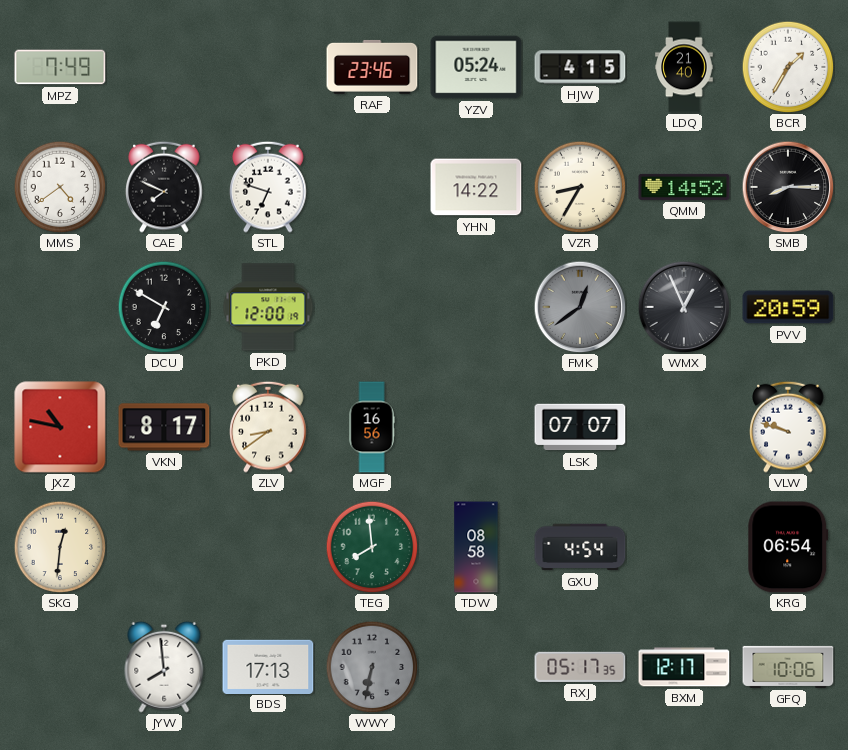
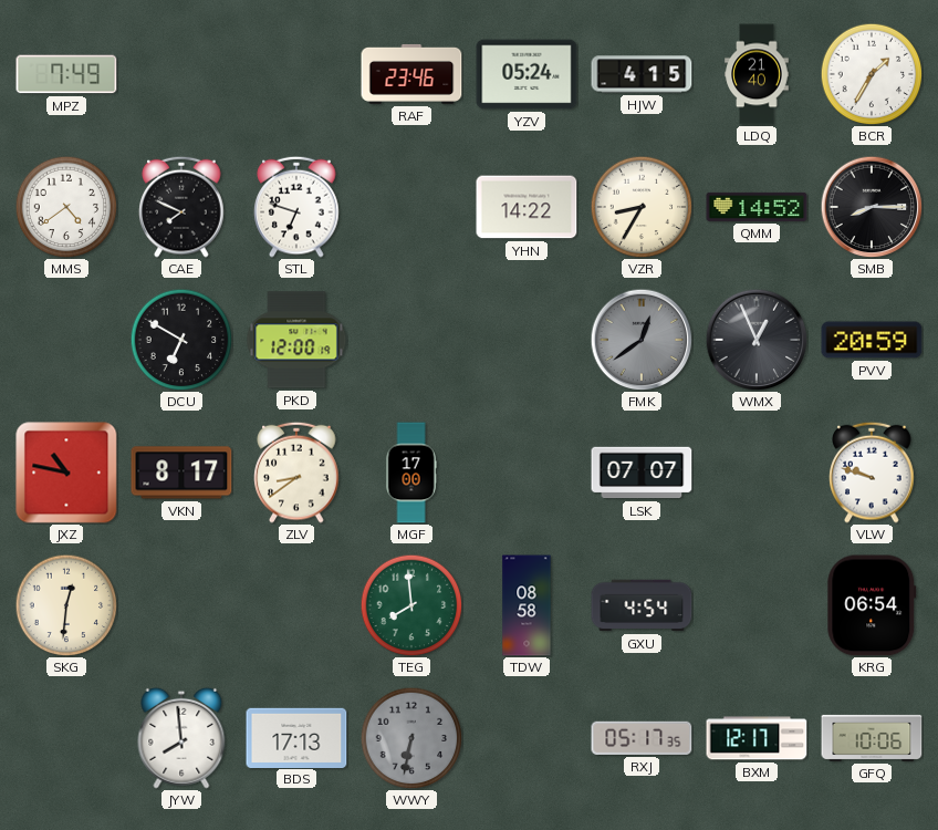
MGF: 16:56 -> 17:00 (411, 473)
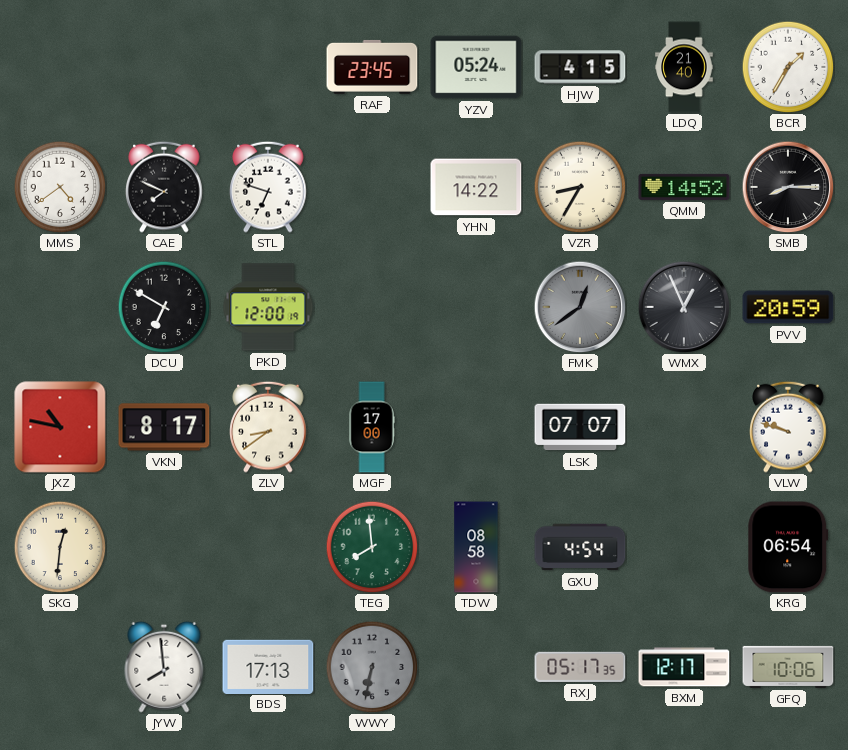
MPZ: 7:49 -> none (66, 74)
RAF: 23:46 -> 23:45 (372, 67)
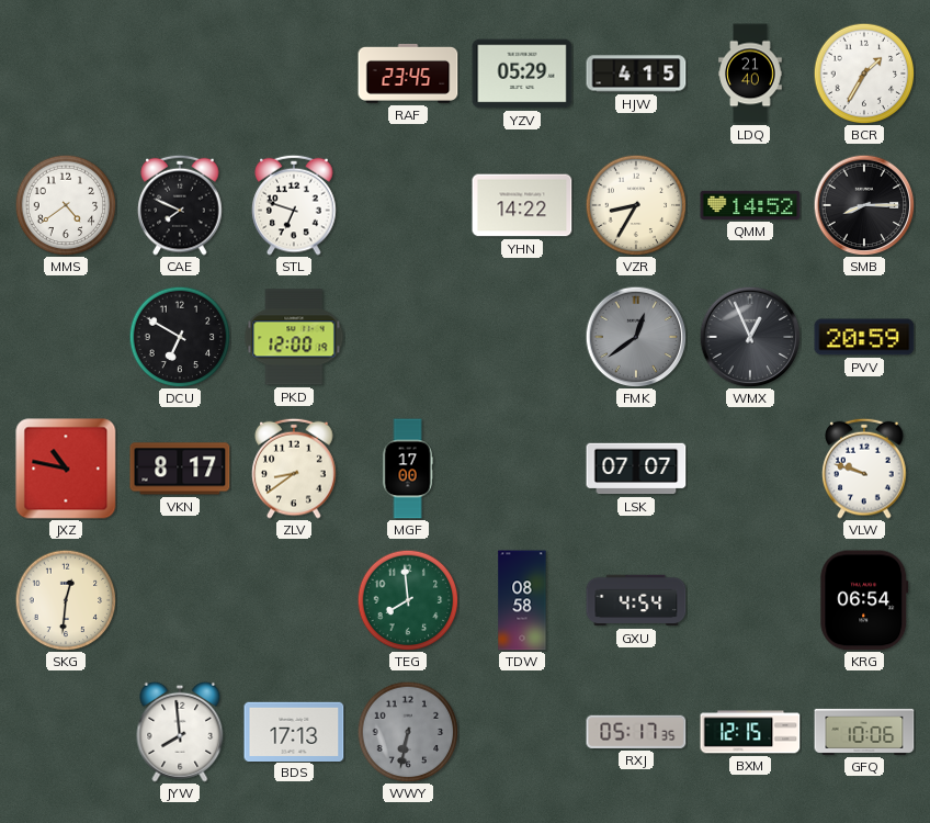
YZV: 05:24 -> 05:29 (522, 74)
BXM: 12:17 -> 12:15 (750, 732)
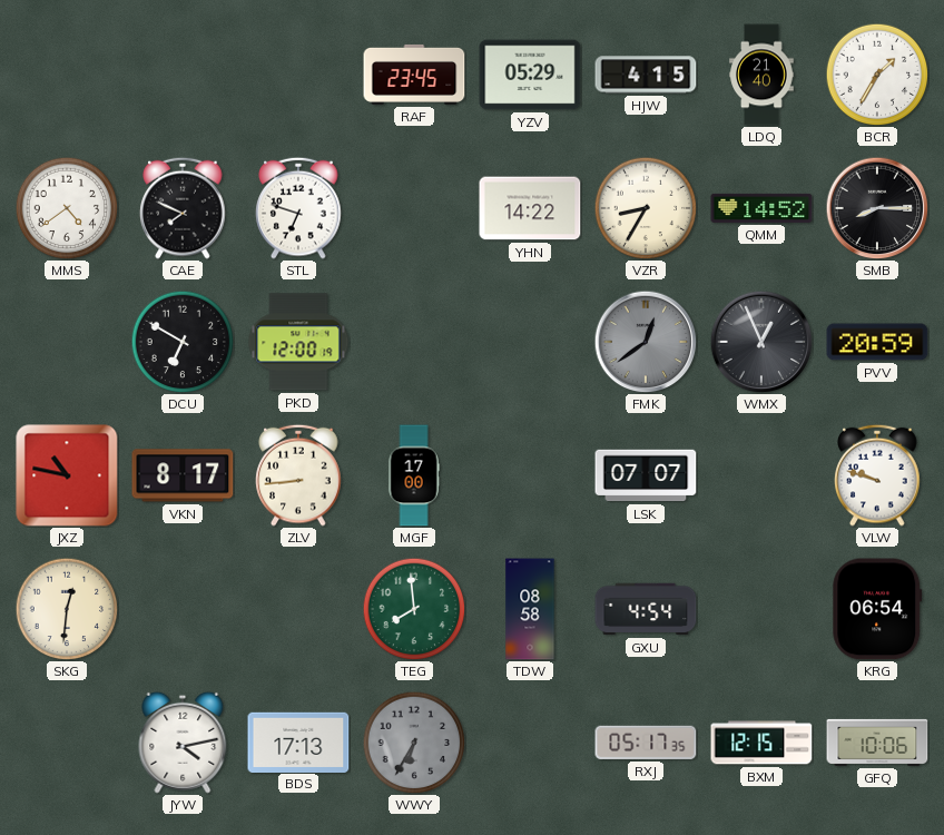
ZLV: 8:39 -> 8:44 (298, 475)
JYW: 7:59 -> 4:13 (183, 743)
WWY: 6:32 -> 6:35 (414, 743)
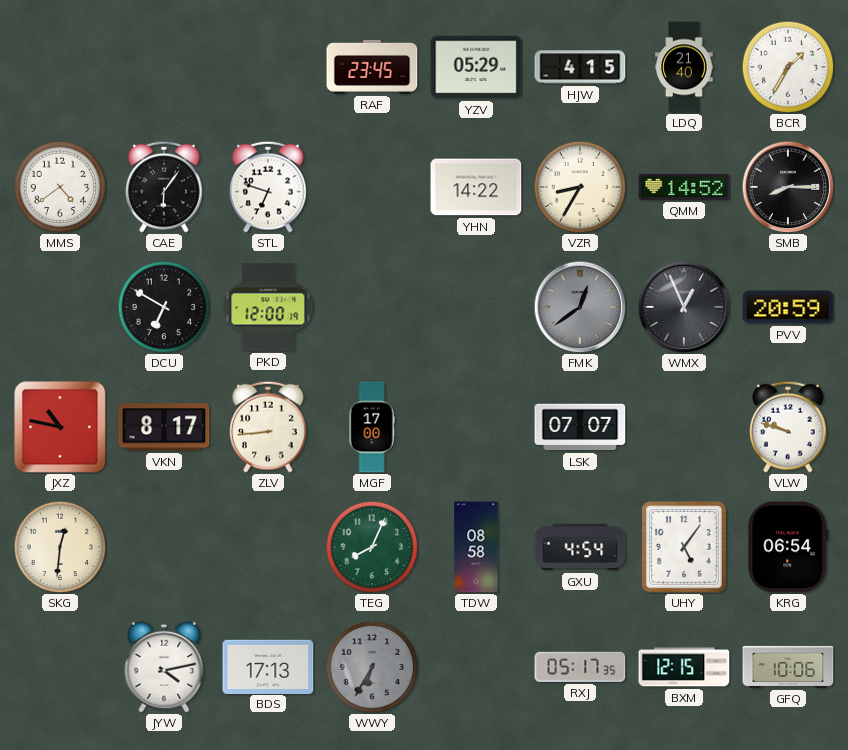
CAE: 7:49 -> 6:06 (164, 187)
TEG: 7:59 -> 8:04 (372, 547)
UHY: none -> 5:06 (684, 547)
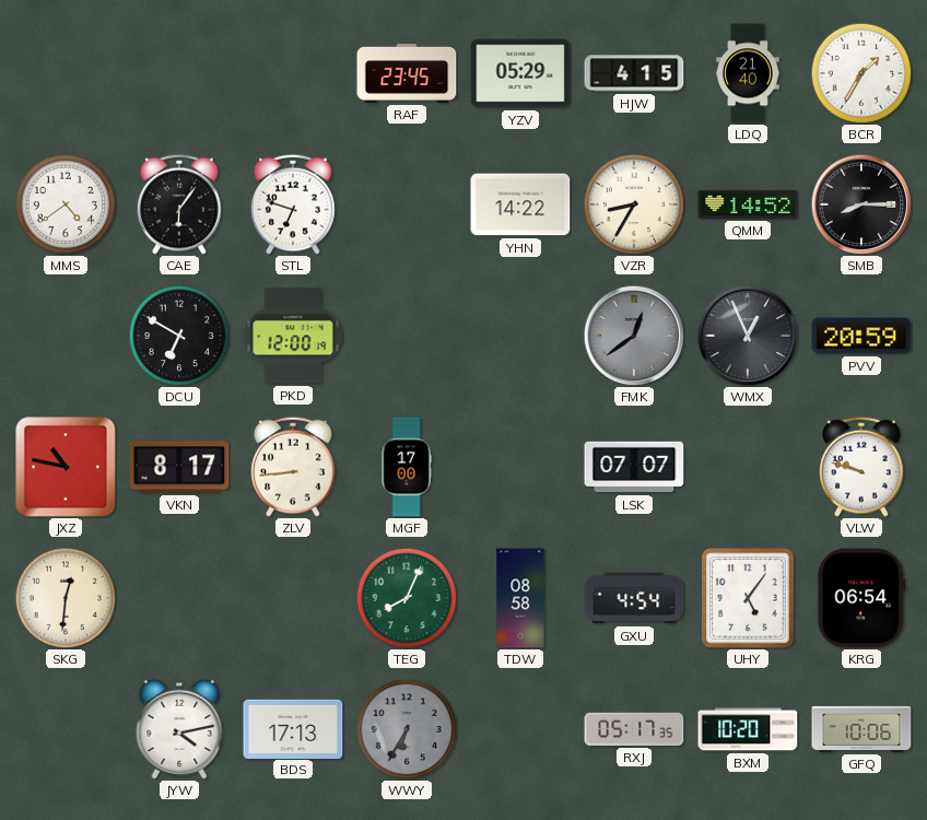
BXM: 12:15 -> 10:20 (748, 729)
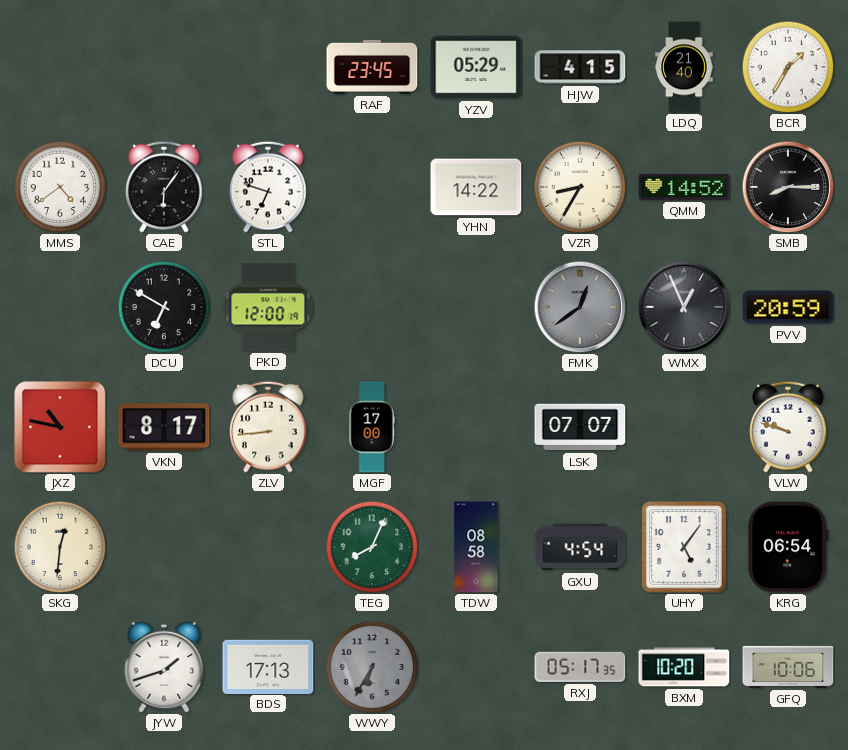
JYW: 4:13 -> 1:42 (164, 667)
